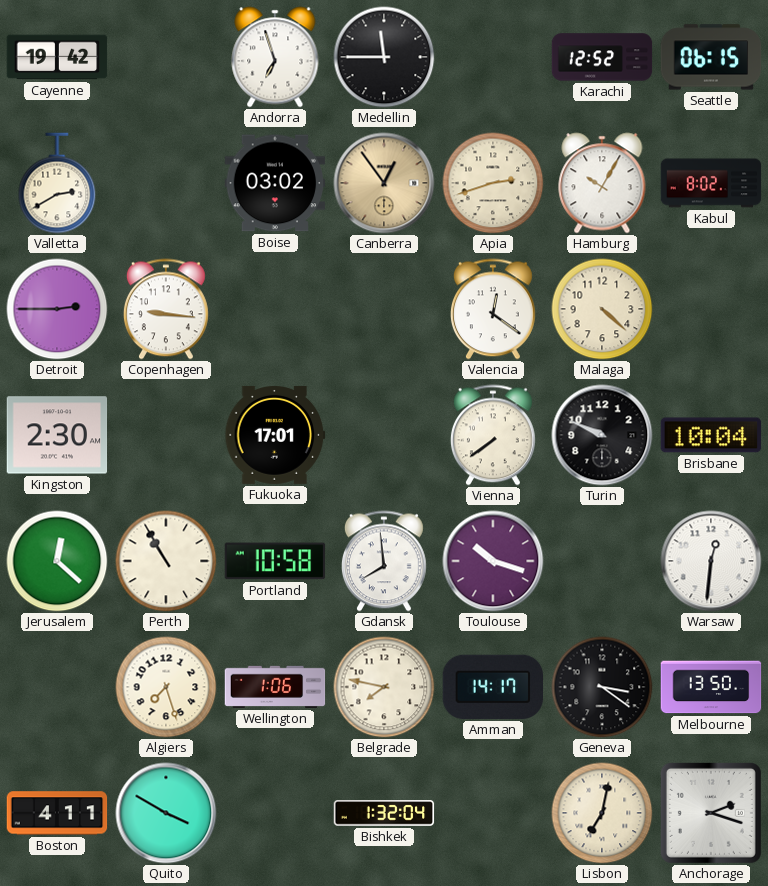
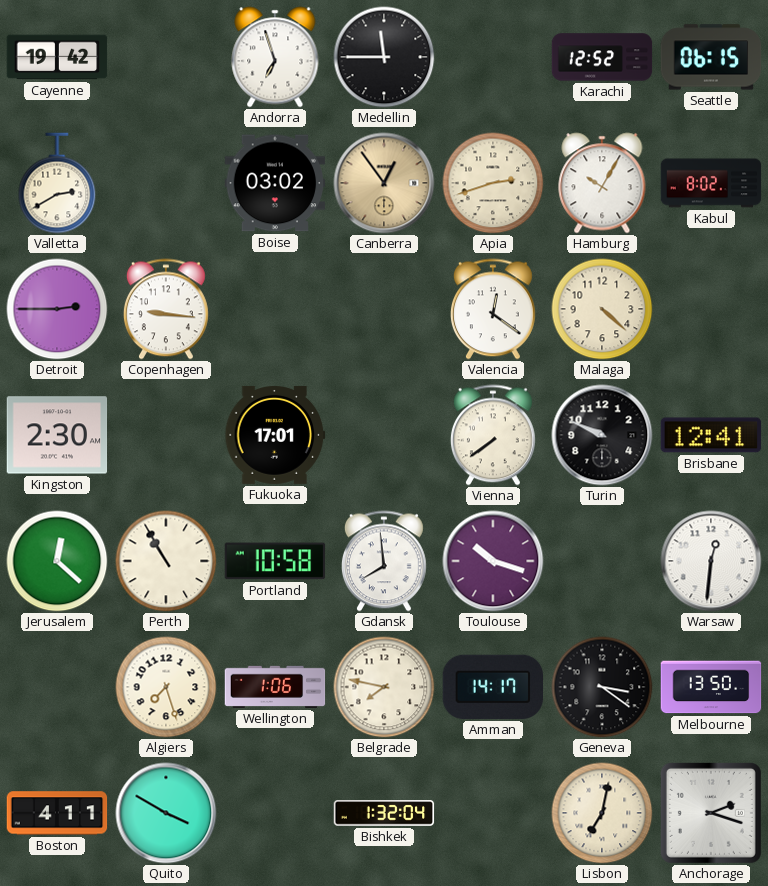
Brisbane: 10:04 -> 12:41 (711, 435)
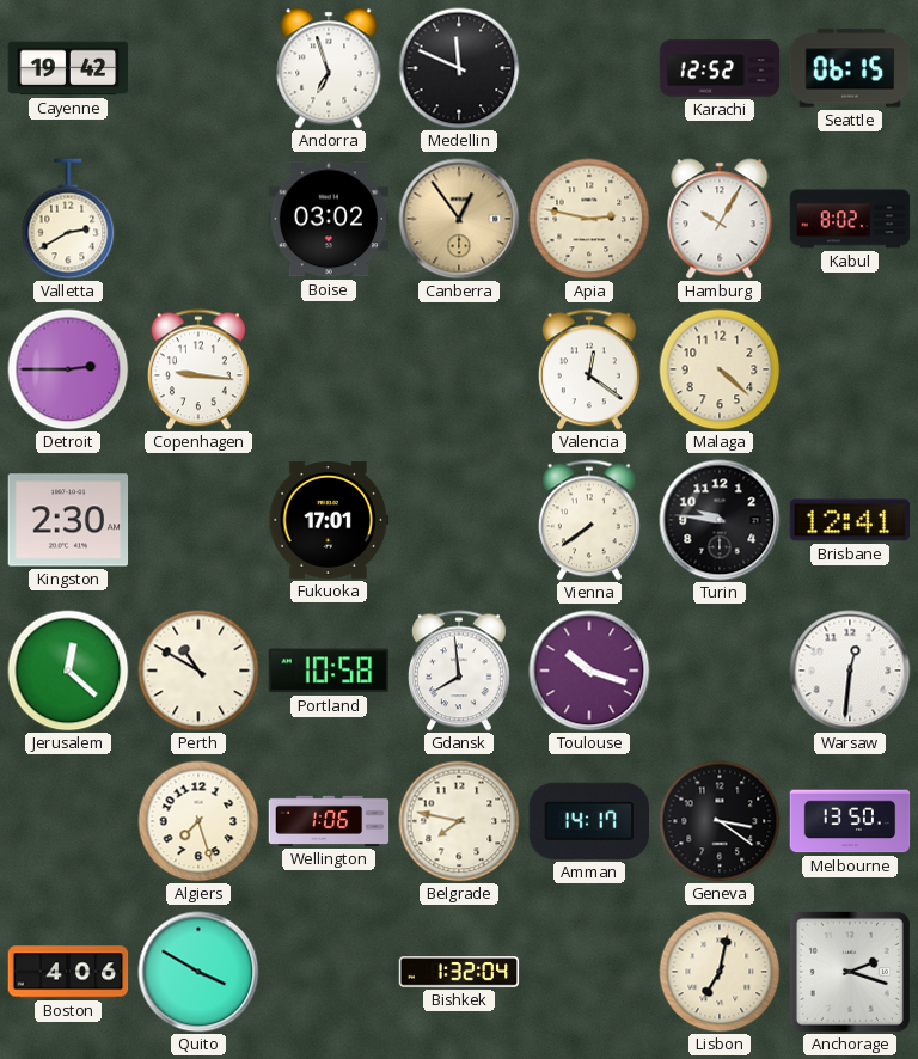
Medellin: 11:45 -> 11:49 (459, 68)
Apia: 2:42 -> 2:47 (589, 219)
Turin: 9:49 -> 9:46 (720, 520)
Perth: 10:55 -> 10:50 (198, 671)
Boston: 4:11 -> 4:06 (68, 972)
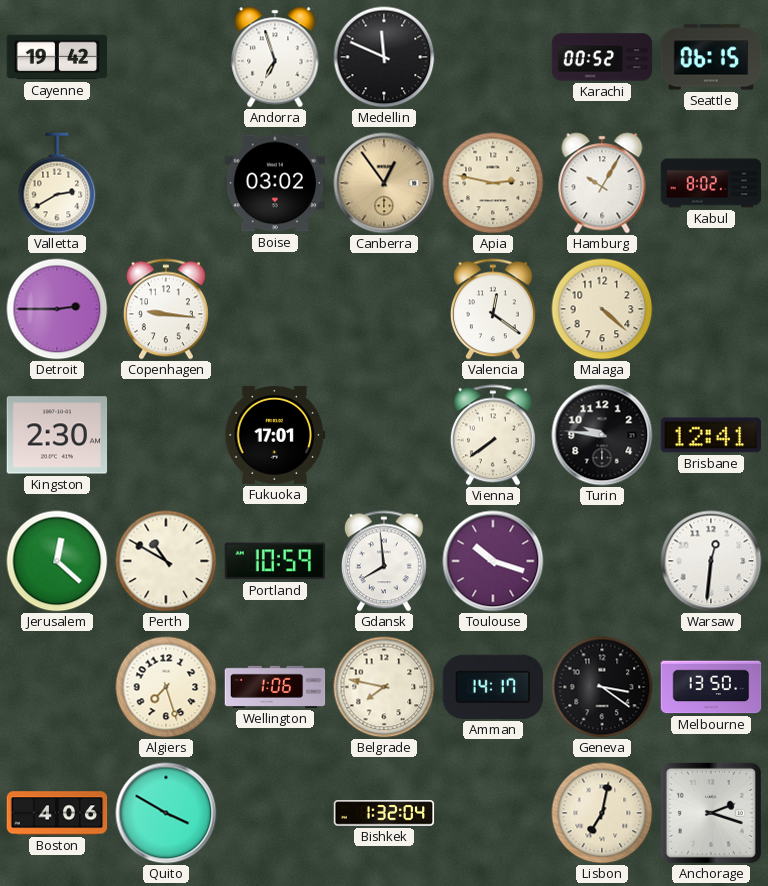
Karachi: 12:52 -> 00:52 (602, 57)
Portland: 10:58 -> 10:59 (275, 561)
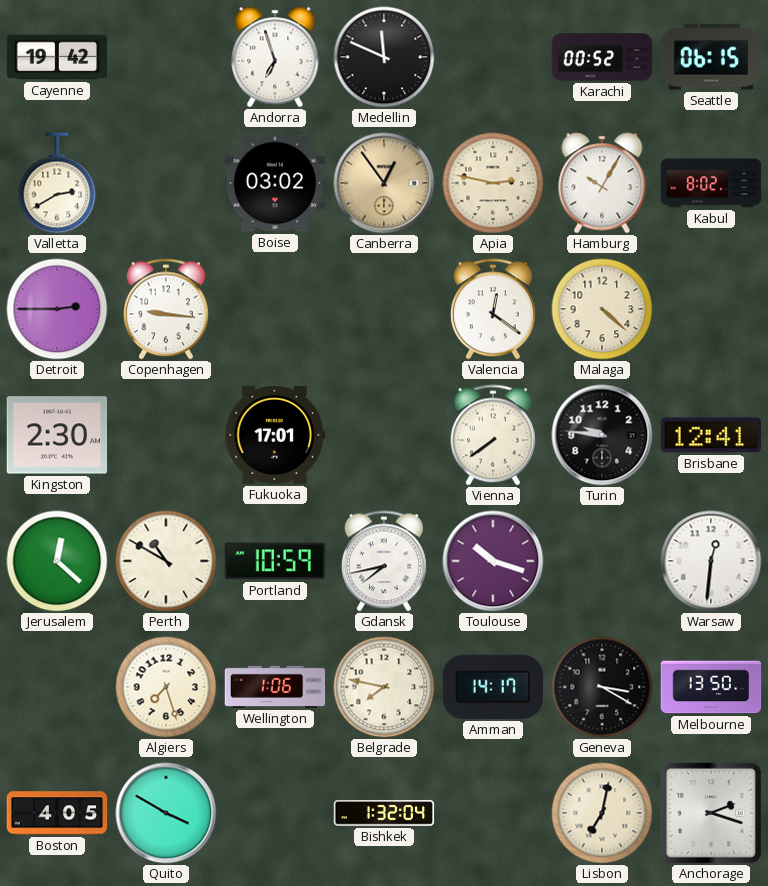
Gdansk: 7:59 -> 7:43 (384, 561)
Geneva: 3:21 -> 3:20 (602, 687)
Boston: 4:06 -> 4:05 (57, 813)
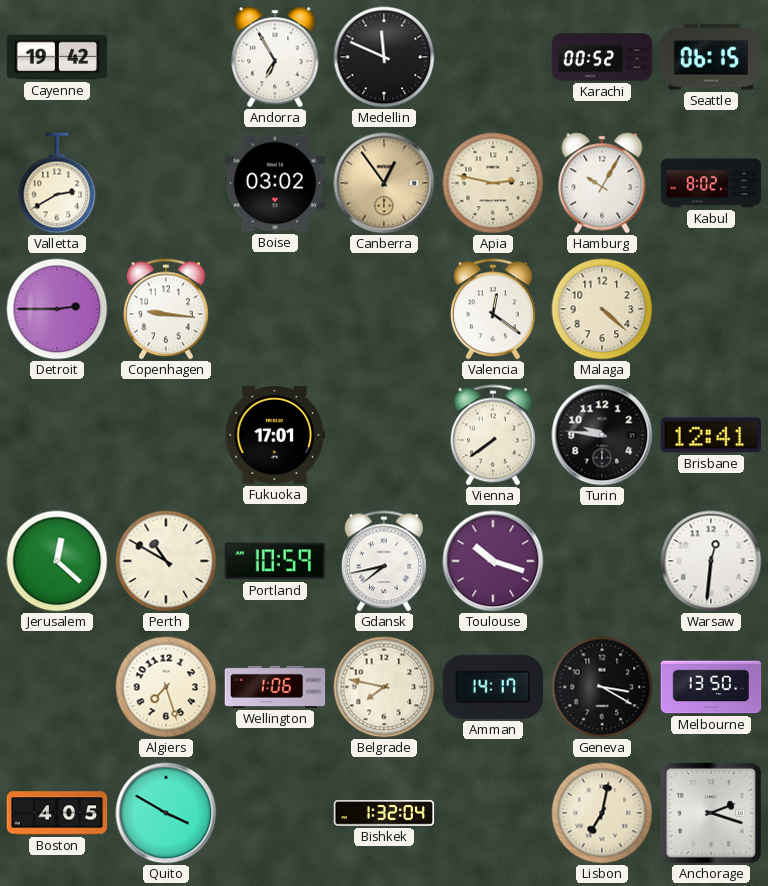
Andorra: 6:57 -> 6:55 (275, 57)
Kingston: 2:30 -> none (57, 435)
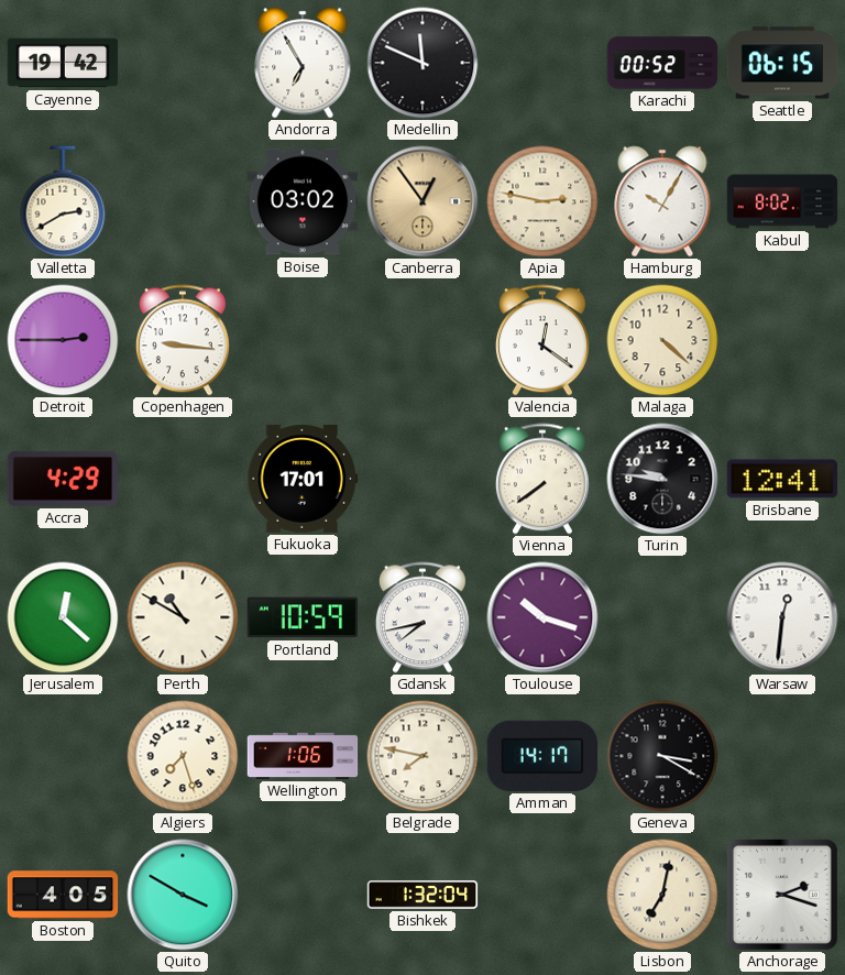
Accra: none -> 4:29 (63, 479)
Melbourne: 13:50 -> none (711, 687)
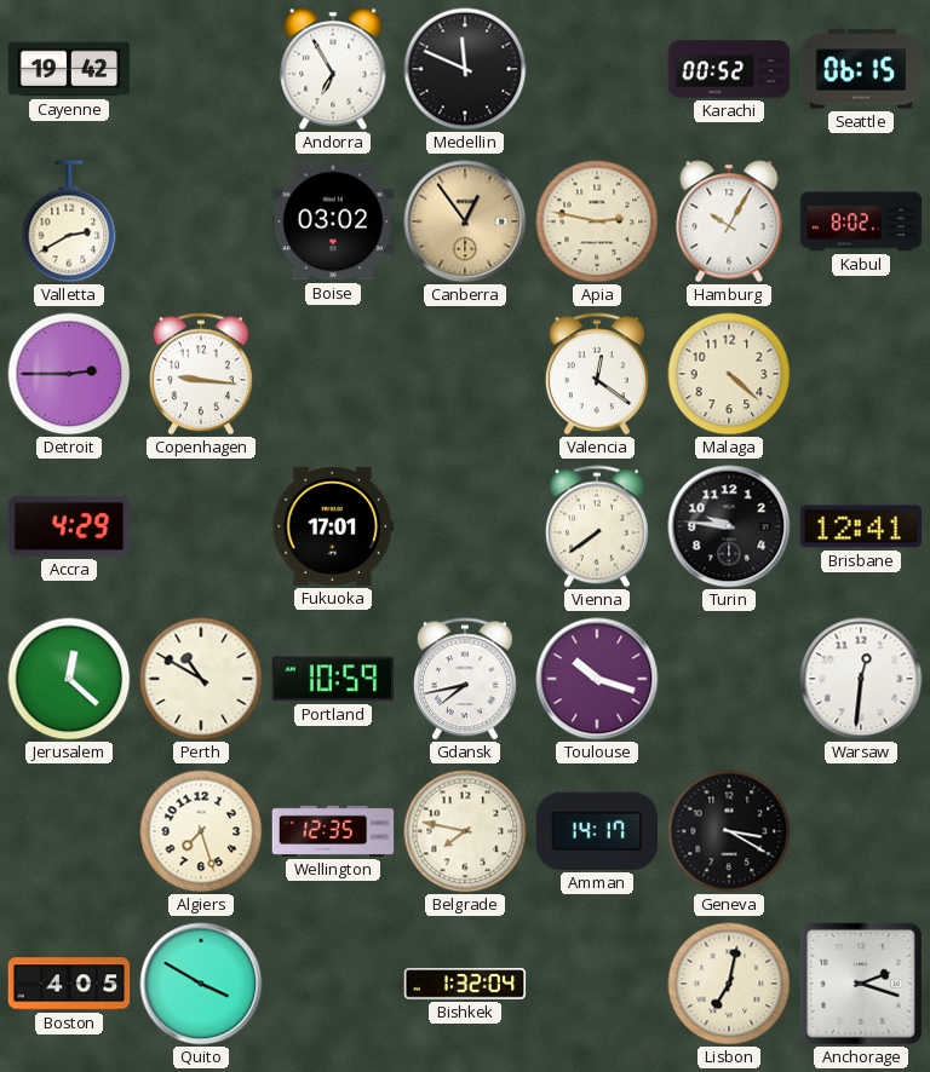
Wellington: 1:06 -> 12:35 (333, 831)
